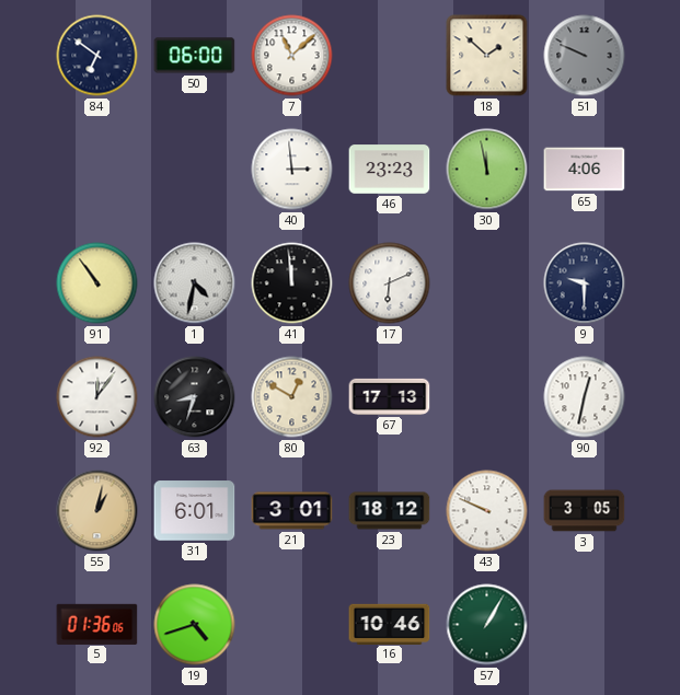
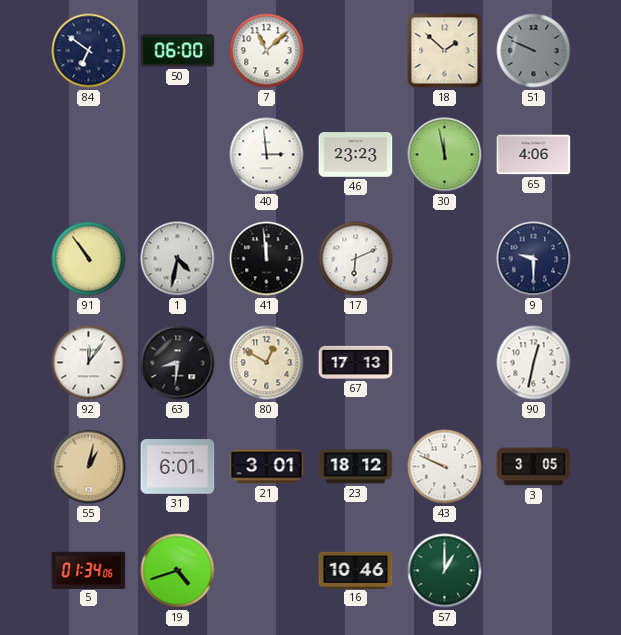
63: 8:33 -> 8:31 (178, 363)
5: 01:36 -> 01:34 (89, 570)
57: 1:05 -> 1:00 (445, 571)
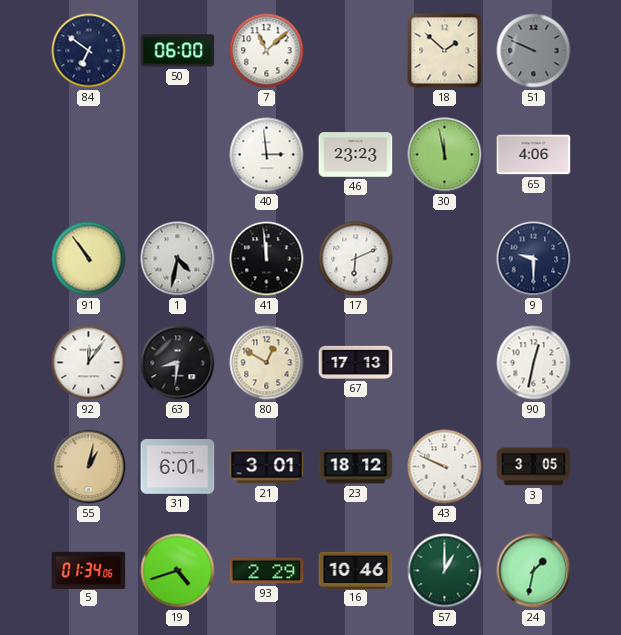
93: none -> 2:29 (267, 571)
24: none -> 1:32 (534, 571)
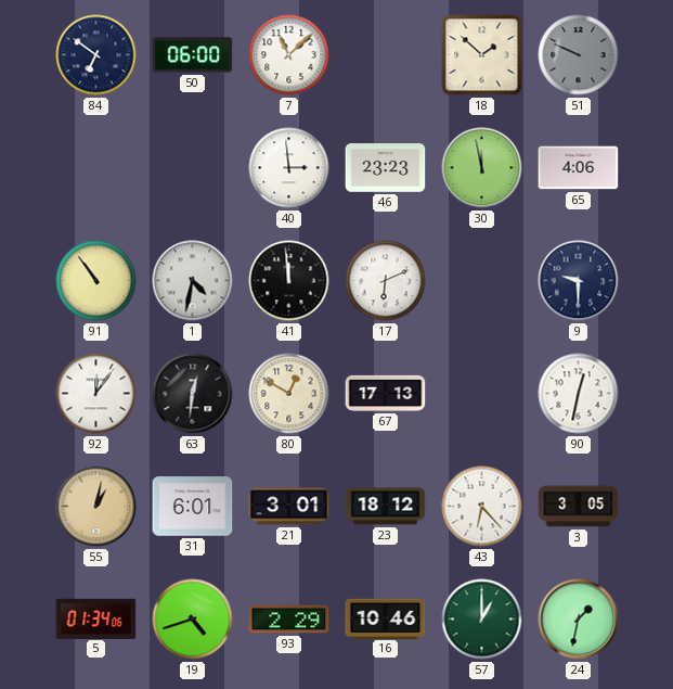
63: 8:31 -> 12:31 (193, 394)
43: 9:49 -> 6:23 (482, 507)
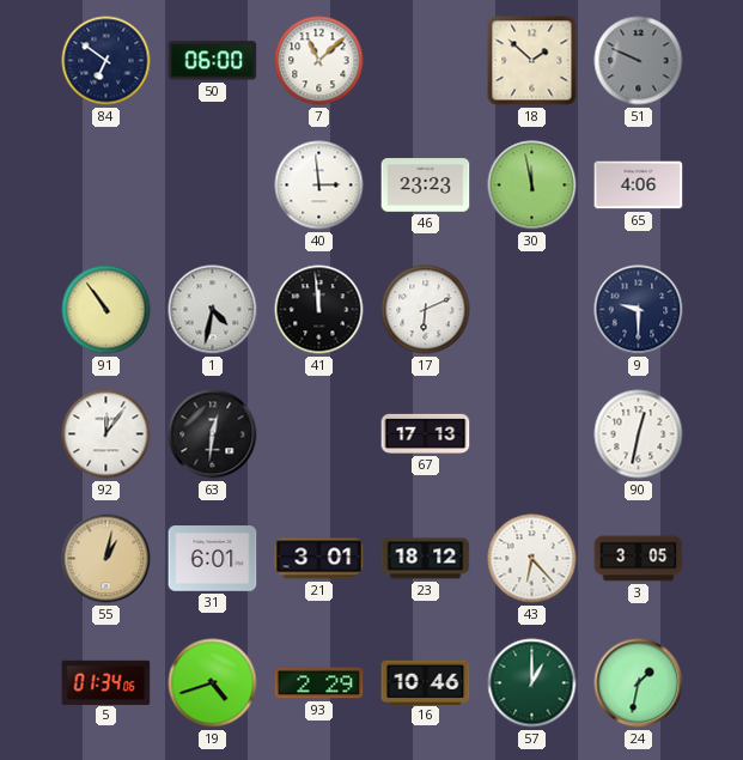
80: 12:50 -> none (289, 394)
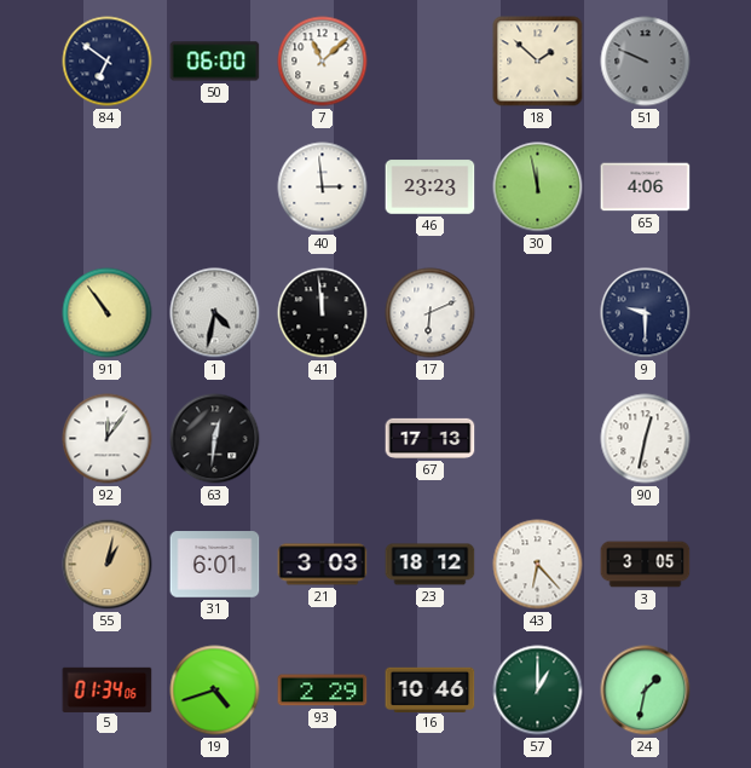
21: 3:01 -> 3:03 (323, 565)
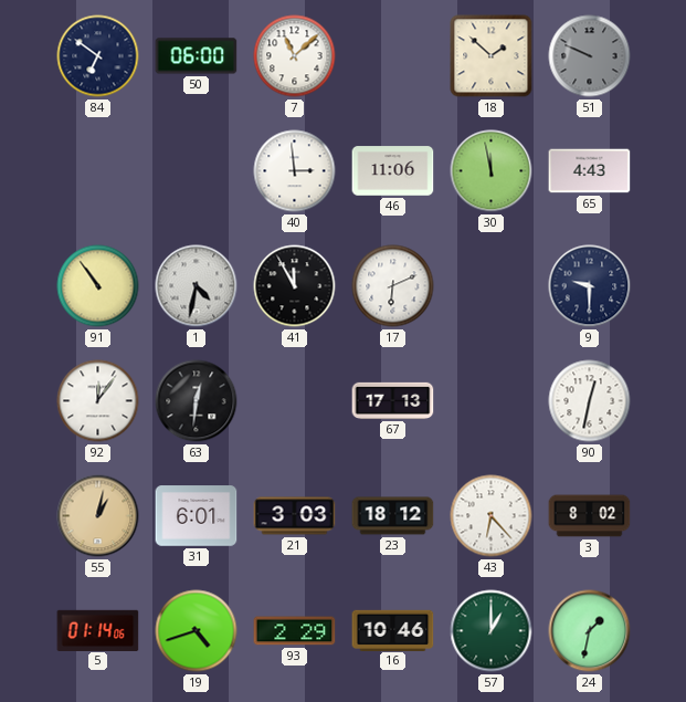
46: 23:23 -> 11:06 (393, 171)
65: 4:06 -> 4:43 (590, 171)
41: 11:59 -> 11:55 (295, 286)
3: 3:05 -> 8:02 (590, 516)
5: 01:34 -> 01:14 (98, 630)
